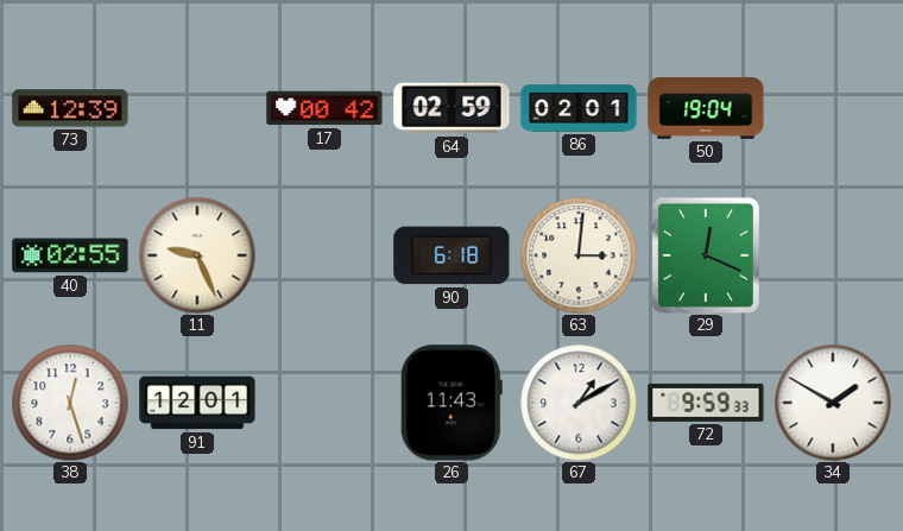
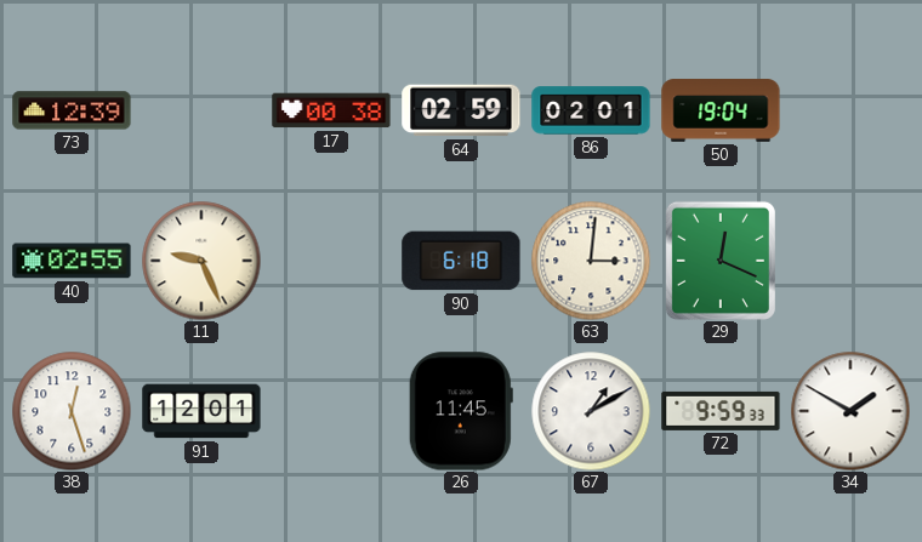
17: 00:42 -> 00:38 (331, 110)
26: 11:43 -> 11:45 (461, 411)
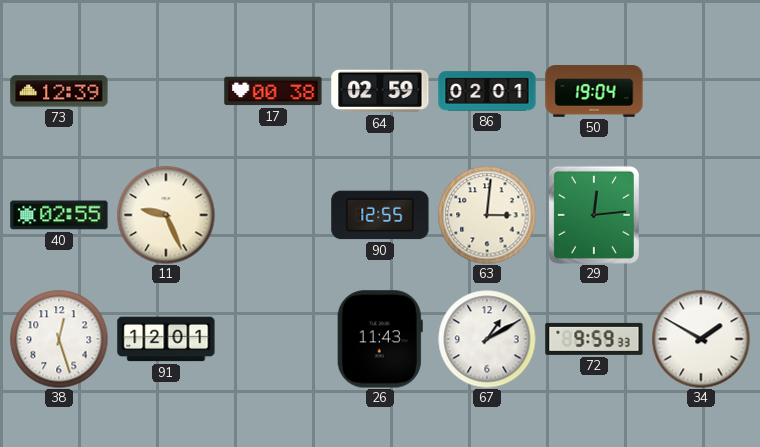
90: 6:18 -> 12:55 (380, 215)
29: 12:19 -> 12:14 (594, 215)
26: 11:45 -> 11:43 (380, 339)
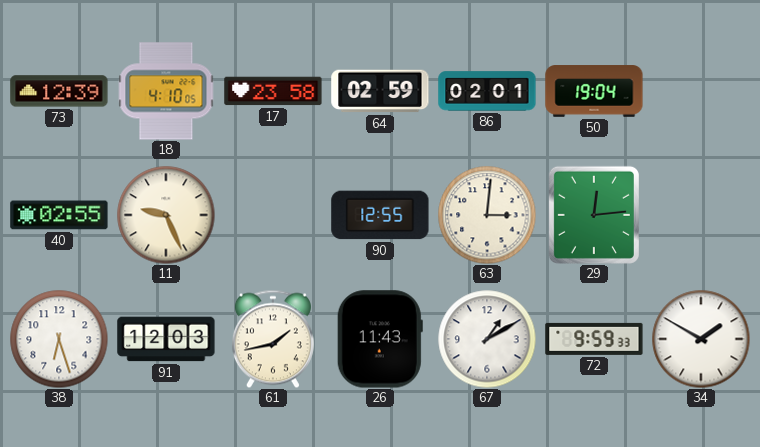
18: none -> 4:10 (166, 91)
17: 00:38 -> 23:58 (273, 91)
38: 12:27 -> 6:27 (59, 339)
91: 12:01 -> 12:03 (166, 339)
61: none -> 1:43 (273, 339)
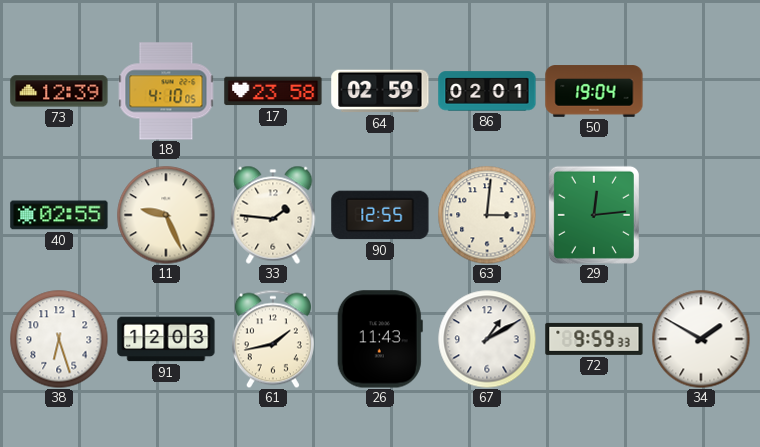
33: none -> 1:46 (273, 215)
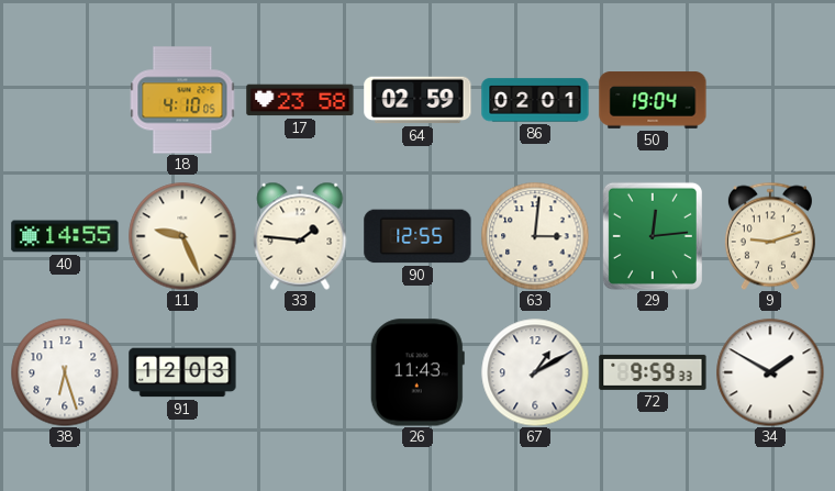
73: 12:39 -> none (59, 91)
40: 02:55 -> 14:55 (65, 236)
9: none -> 9:12 (770, 236)
61: 1:43 -> none (273, 339)
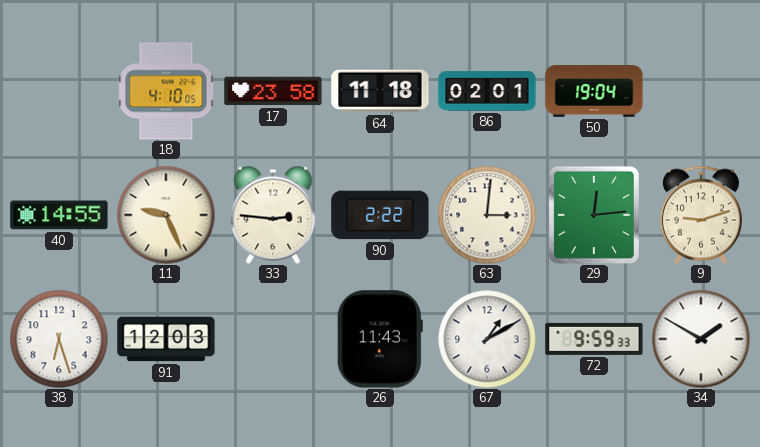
64: 02:59 -> 11:18 (380, 91)
33: 1:46 -> 2:46 (273, 215)
90: 12:55 -> 2:22 (380, 215)
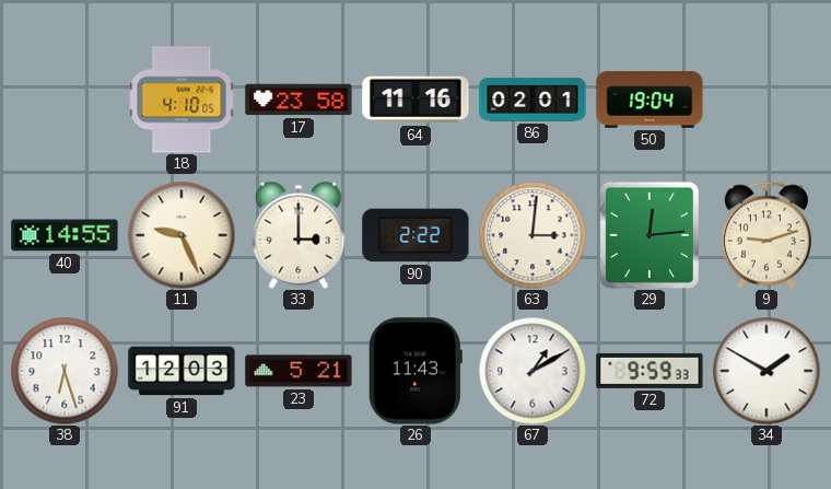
64: 11:18 -> 11:16 (415, 100)
33: 2:46 -> 3:00 (299, 235)
23: none -> 5:21 (299, 371)
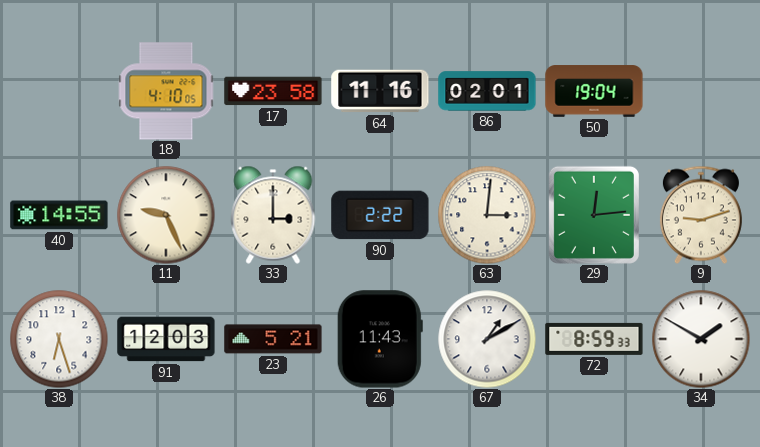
72: 9:59 -> 8:59 (594, 339)
